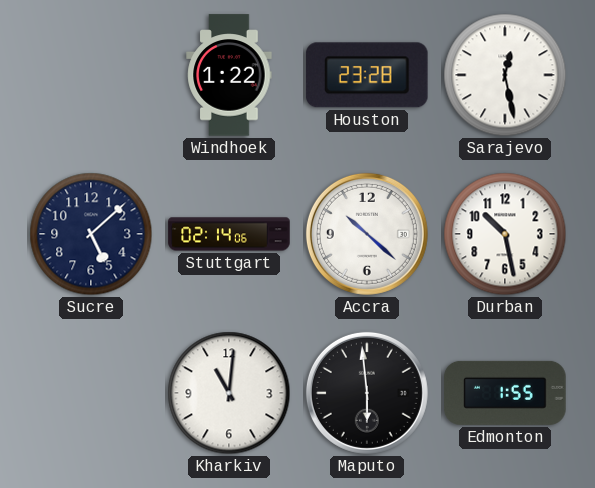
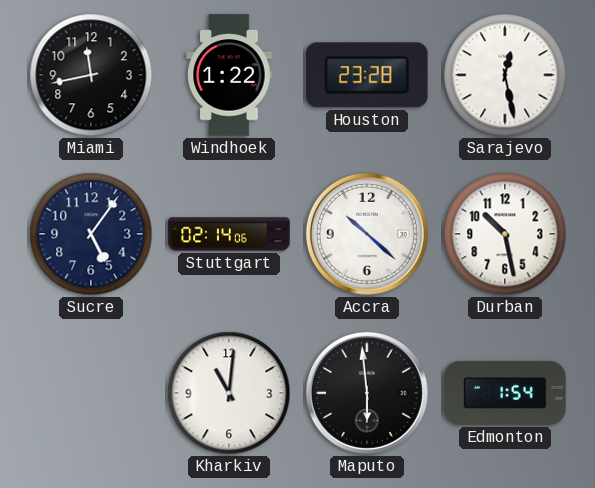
Miami: none -> 11:43 (91, 75)
Sucre: 5:08 -> 5:06 (91, 234)
Edmonton: 1:55 -> 1:54 (505, 393)
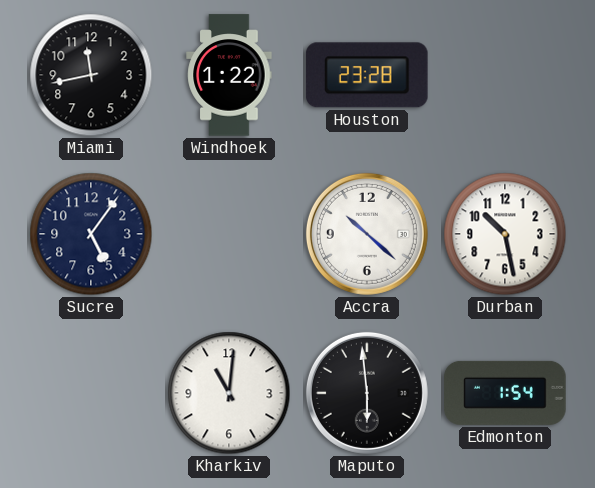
Sarajevo: 12:28 -> none (505, 75)
Stuttgart: 02:14 -> none (229, 234)
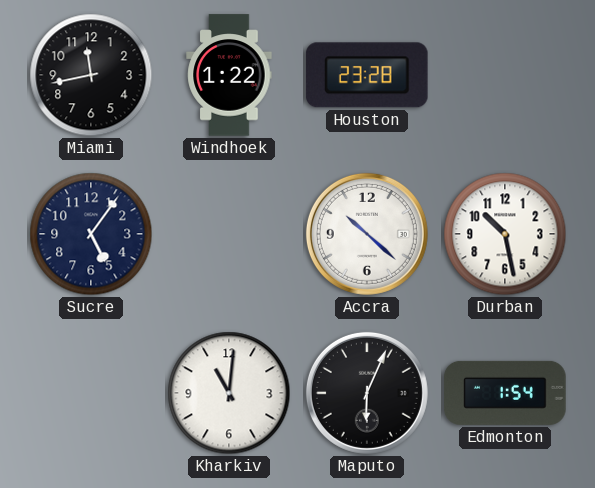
Maputo: 5:59 -> 6:04 (367, 393)
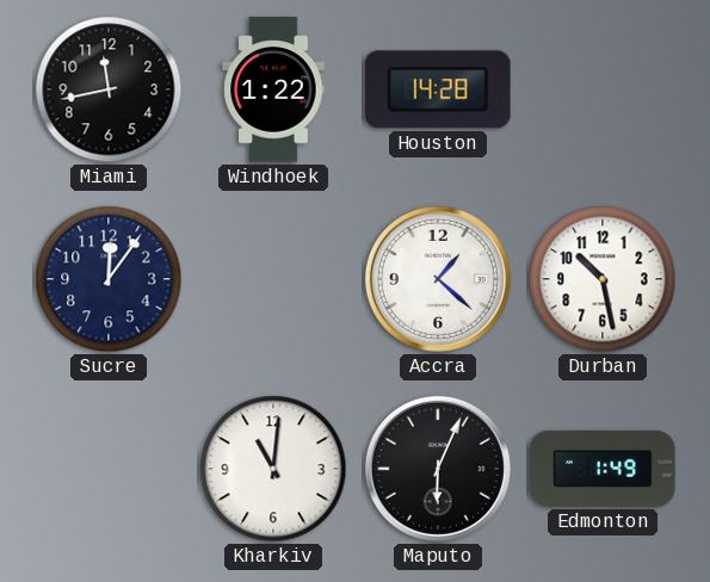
Houston: 23:28 -> 14:28 (439, 89)
Sucre: 5:06 -> 12:06 (109, 279)
Accra: 10:22 -> 1:22 (438, 279)
Edmonton: 1:54 -> 1:49 (603, 469)
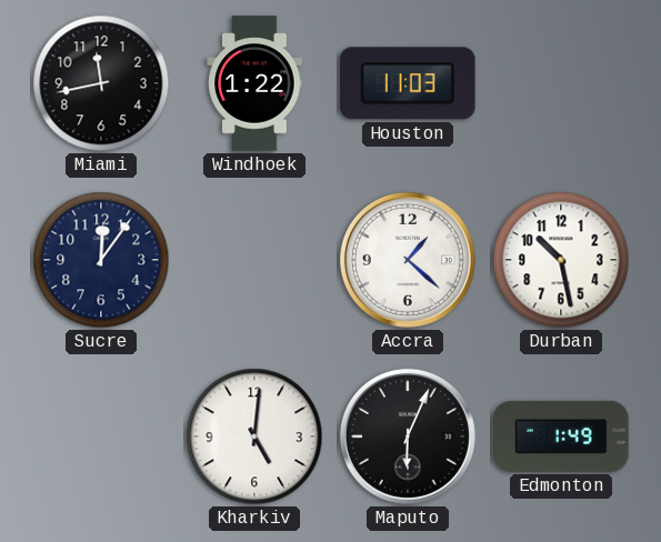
Houston: 14:28 -> 11:03 (409, 83)
Kharkiv: 11:01 -> 5:01 (254, 436)
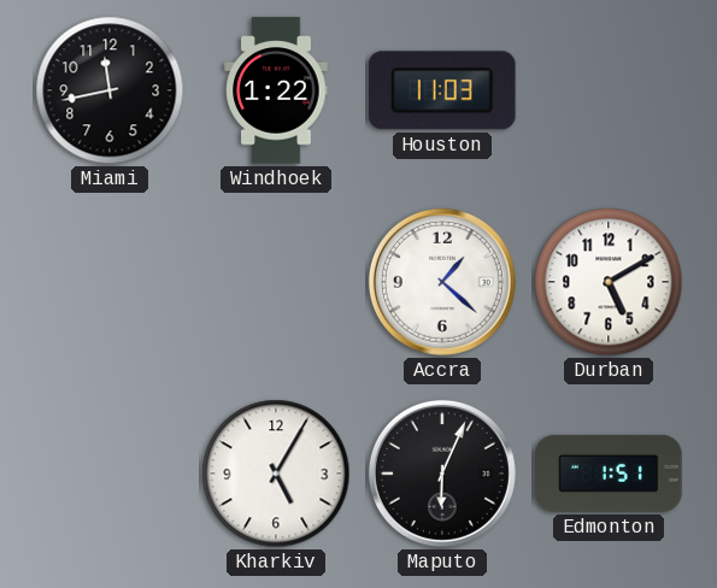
Sucre: 12:06 -> none (101, 260)
Durban: 10:28 -> 5:10 (609, 282)
Kharkiv: 5:01 -> 5:05 (276, 474)
Edmonton: 1:49 -> 1:51 (609, 474)
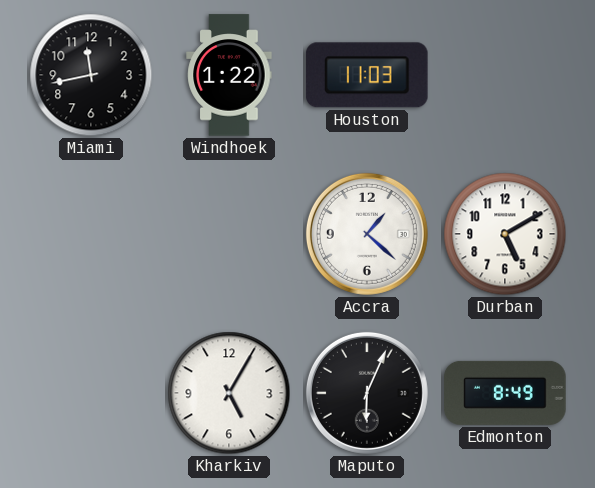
Edmonton: 1:51 -> 8:49 (505, 393)
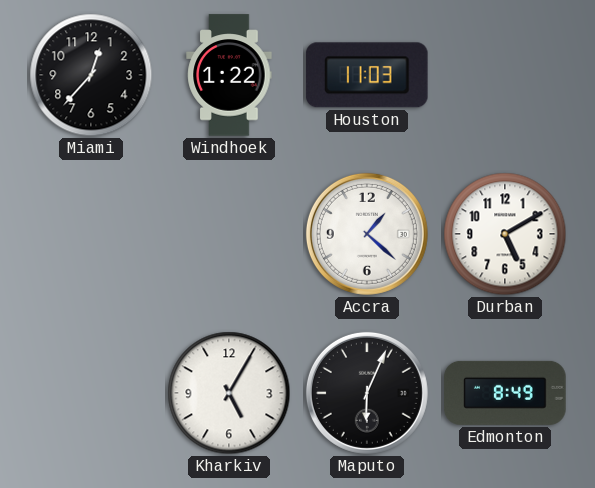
Miami: 11:43 -> 12:37 (91, 75)
